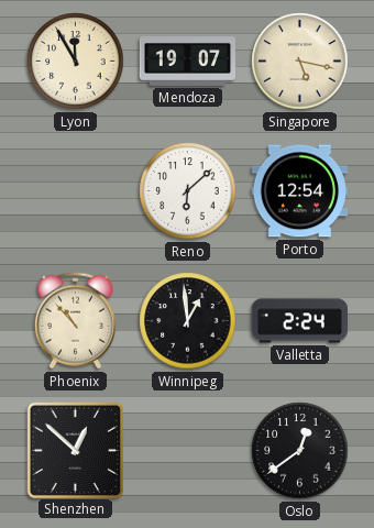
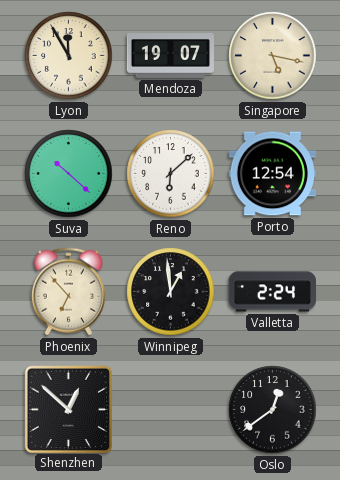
Suva: none -> 10:22 (69, 174)
Phoenix: 10:53 -> 6:53 (68, 292)
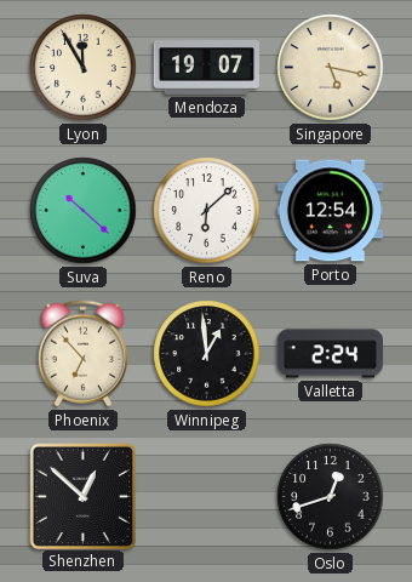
Oslo: 12:39 -> 12:42 (331, 497)
